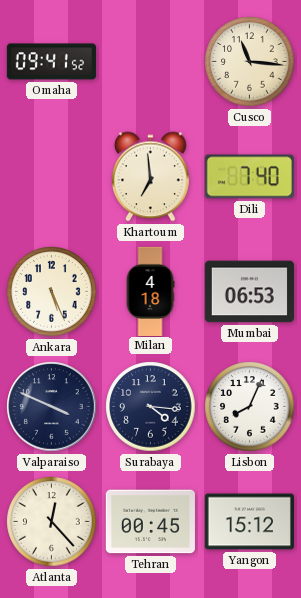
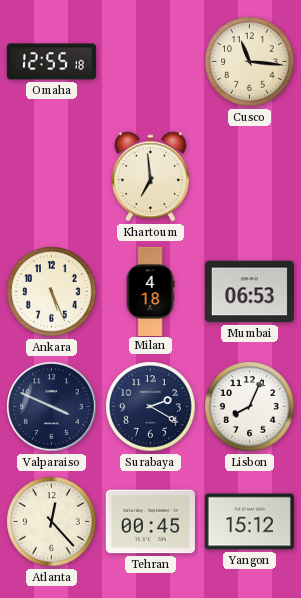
Omaha: 09:41 -> 12:55 (51, 62)
Dili: 7:40 -> none (249, 177)
Surabaya: 4:16 -> 2:20 (151, 407)
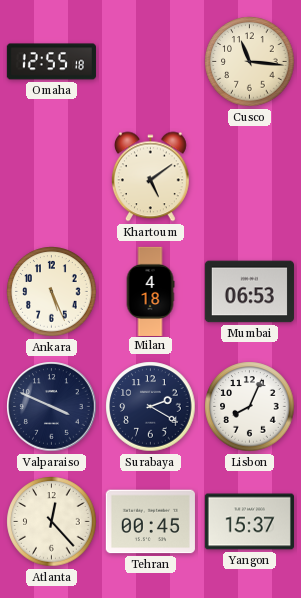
Khartoum: 6:59 -> 5:09 (151, 177)
Yangon: 15:12 -> 15:37 (249, 522)
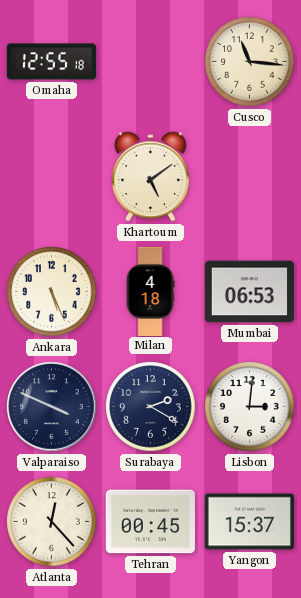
Lisbon: 8:04 -> 3:01 (250, 407)
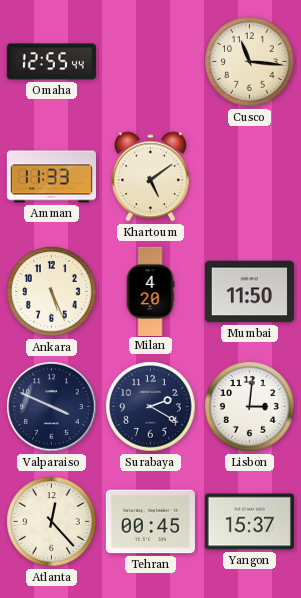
Omaha: 12:55:18 -> 12:55:44 (51, 62)
Amman: none -> 11:33 (51, 177)
Milan: 4:18 -> 4:20 (150, 291)
Mumbai: 06:53 -> 11:50 (249, 292)
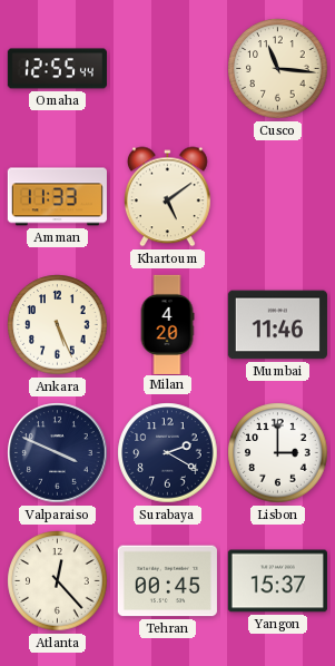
Mumbai: 11:50 -> 11:46 (277, 325)
Lisbon: 3:01 -> 3:00 (278, 453)
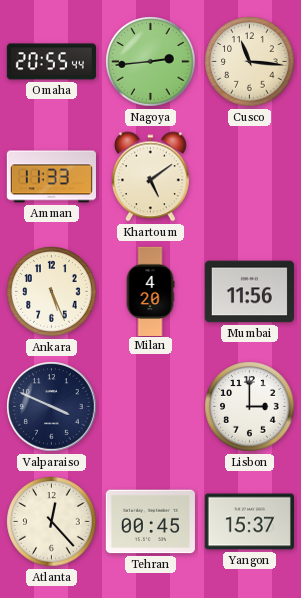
Omaha: 12:55 -> 20:55 (51, 62)
Nagoya: none -> 2:44 (151, 62)
Mumbai: 11:46 -> 11:56 (249, 292)
Surabaya: 2:20 -> none (168, 453)
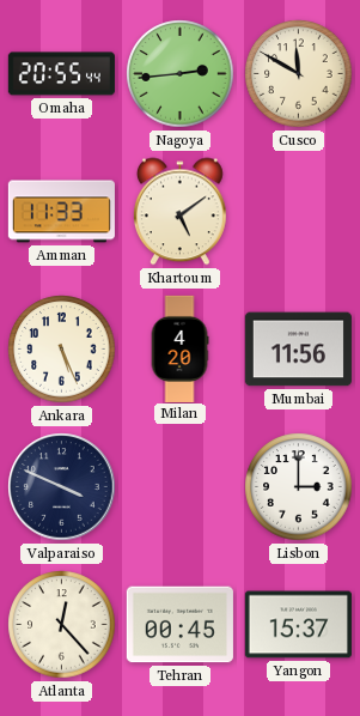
Cusco: 11:16 -> 11:50 (299, 74)
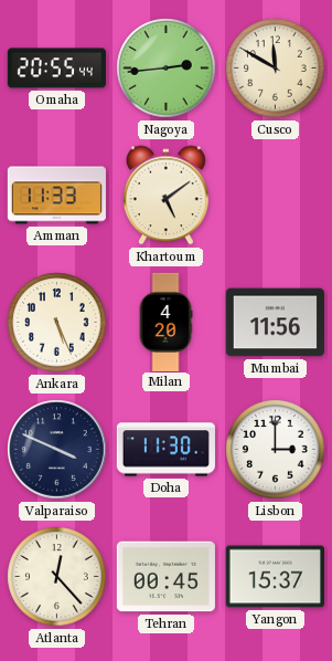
Doha: none -> 11:30 (165, 450)
